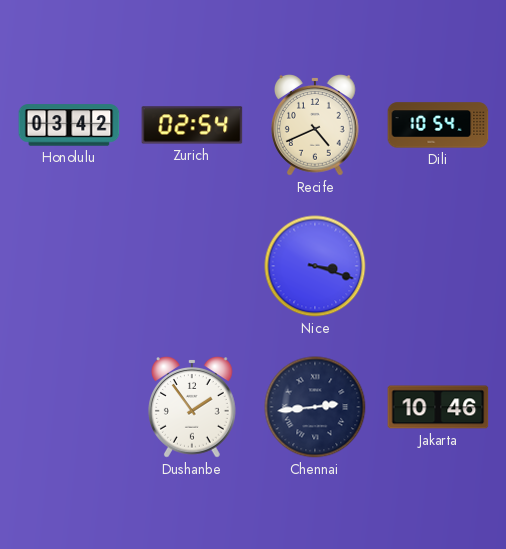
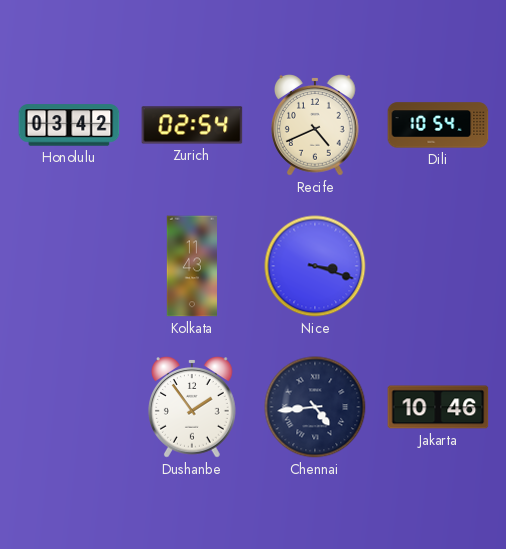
Kolkata: none -> 11:43 (191, 266)
Chennai: 2:44 -> 4:44 (315, 407)
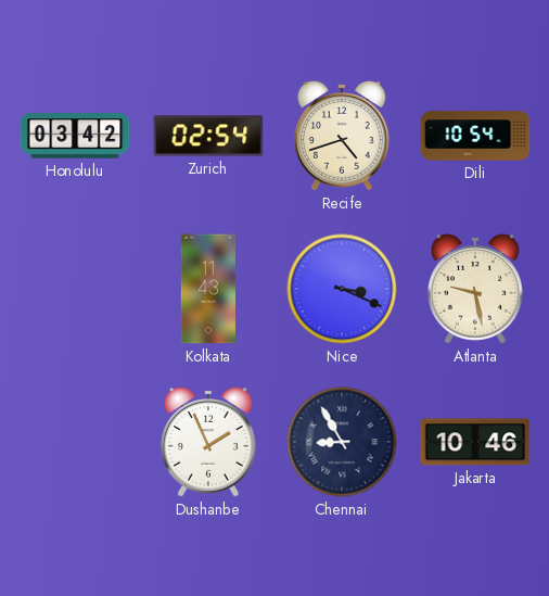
Recife: 4:41 -> 4:42 (343, 136)
Nice: 3:18 -> 3:19 (342, 289)
Atlanta: none -> 9:28 (476, 289)
Dushanbe: 1:54 -> 1:56 (209, 442)
Chennai: 4:44 -> 8:55 (342, 442)
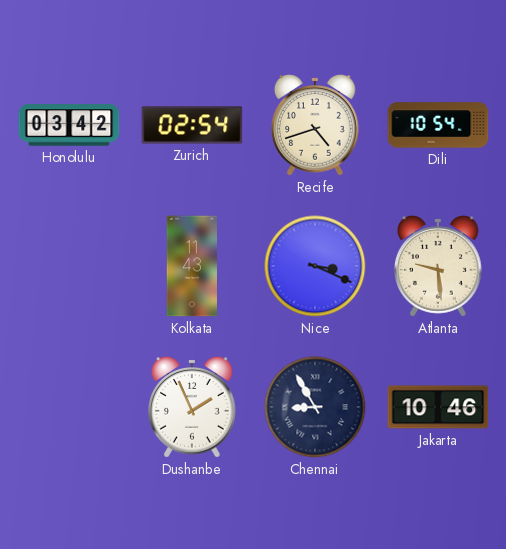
Atlanta: 9:28 -> 9:29 (439, 266)
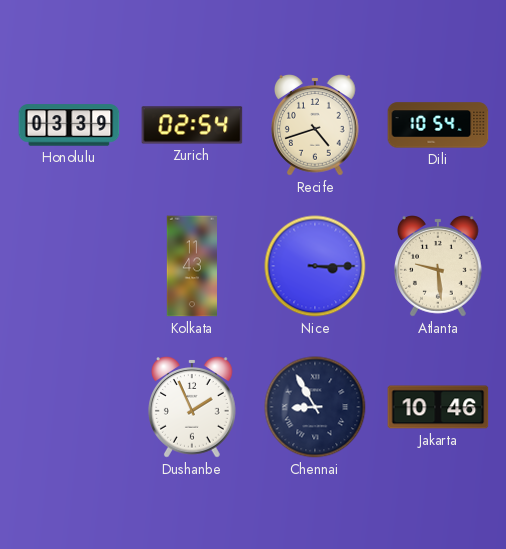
Honolulu: 03:42 -> 03:39 (69, 125)
Nice: 3:19 -> 3:15 (315, 266)
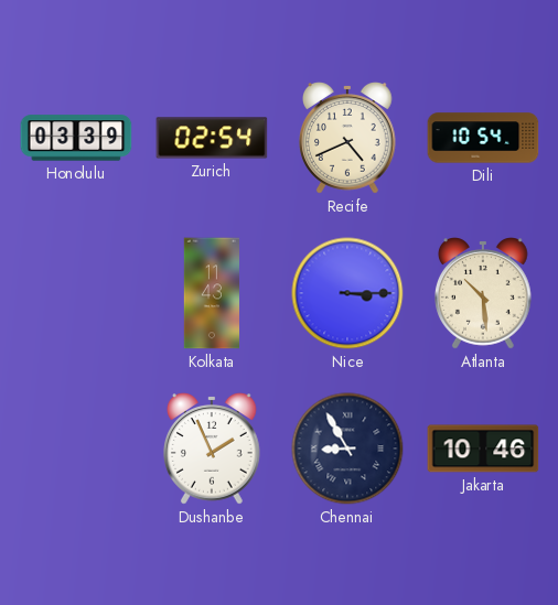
Recife: 4:42 -> 4:41 (348, 138)
Atlanta: 9:29 -> 10:29 (484, 293)
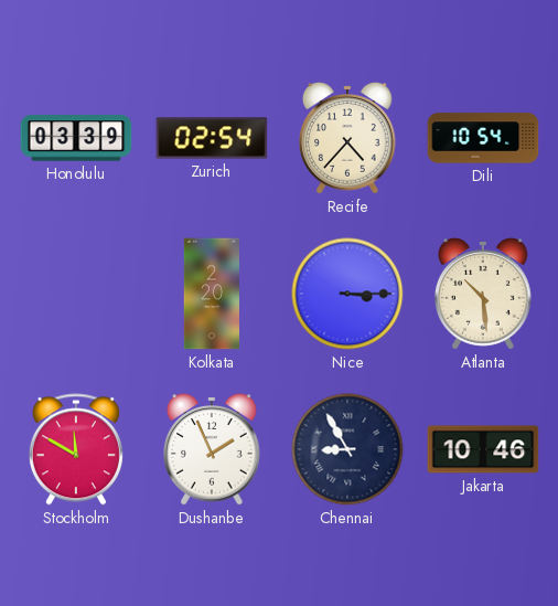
Recife: 4:41 -> 4:37 (348, 138)
Kolkata: 11:43 -> 2:20 (211, 294)
Stockholm: none -> 11:50 (76, 449)
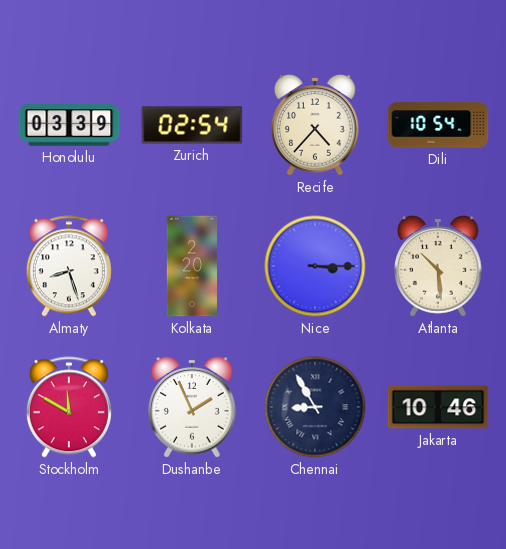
Almaty: none -> 8:27 (69, 266)
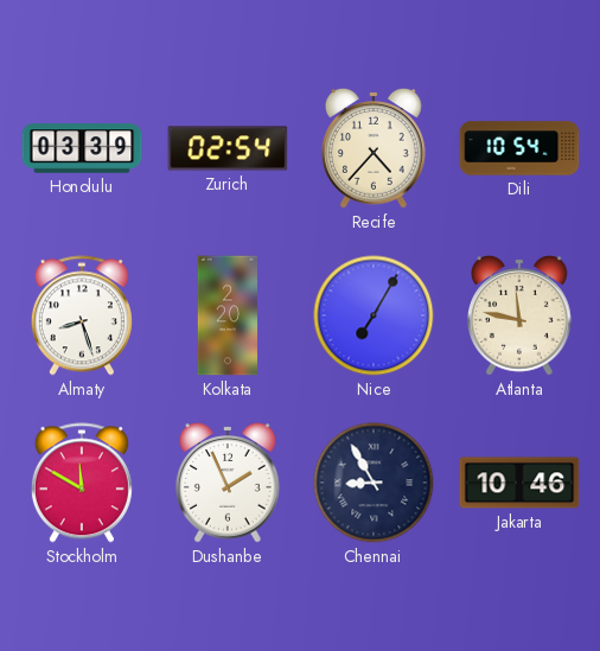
Nice: 3:15 -> 7:05 (374, 315)
Atlanta: 10:29 -> 11:47 (521, 315)
